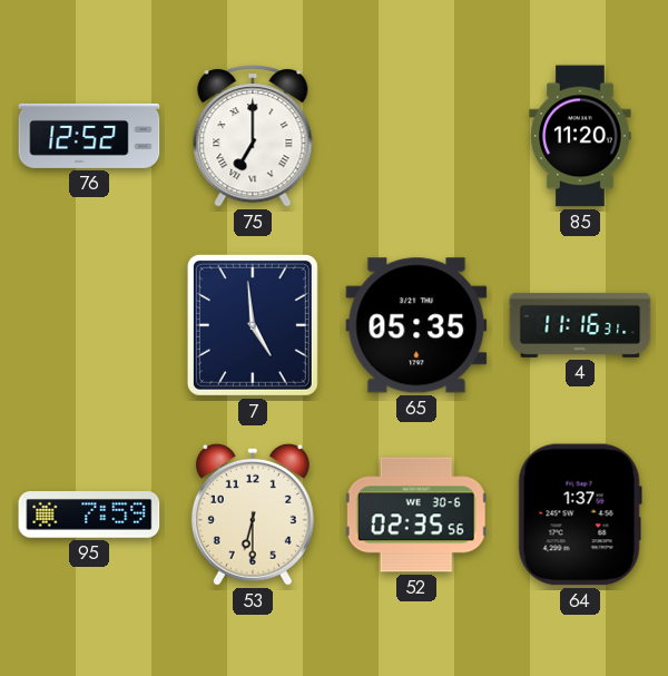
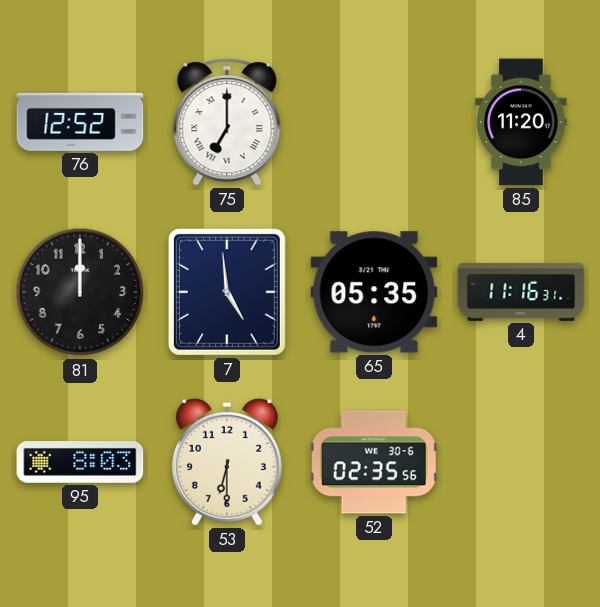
81: none -> 12:00 (80, 292)
95: 7:59 -> 8:03 (80, 463)
64: 1:37 -> none (580, 515)
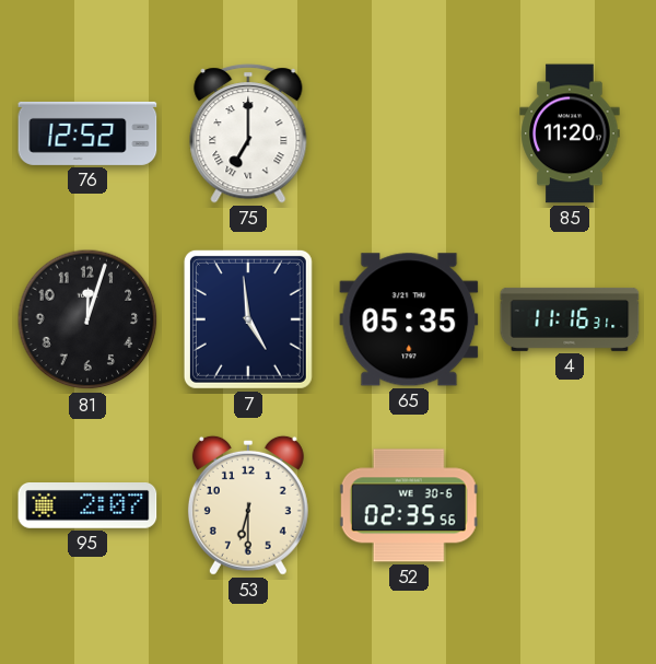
81: 12:00 -> 12:03 (87, 319)
95: 8:03 -> 2:07 (87, 506)
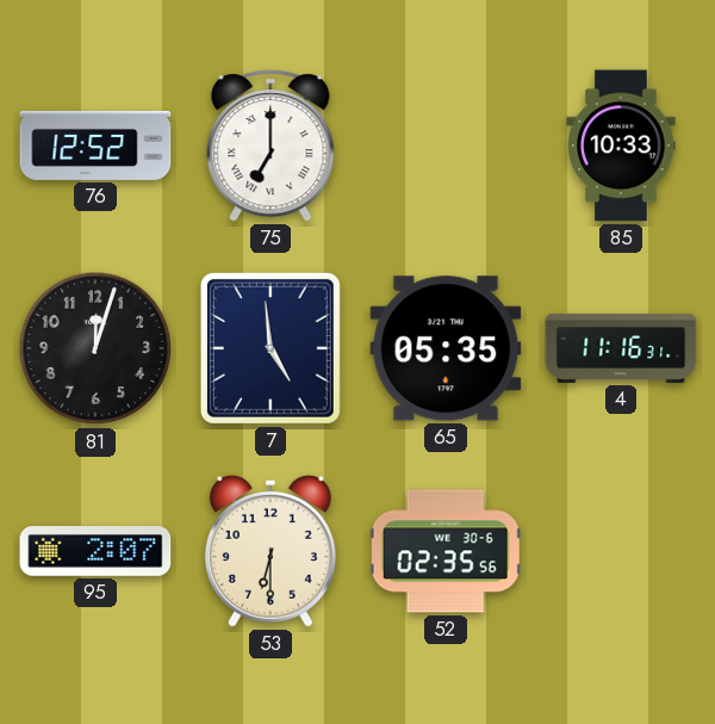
85: 11:20 -> 10:33 (621, 146)
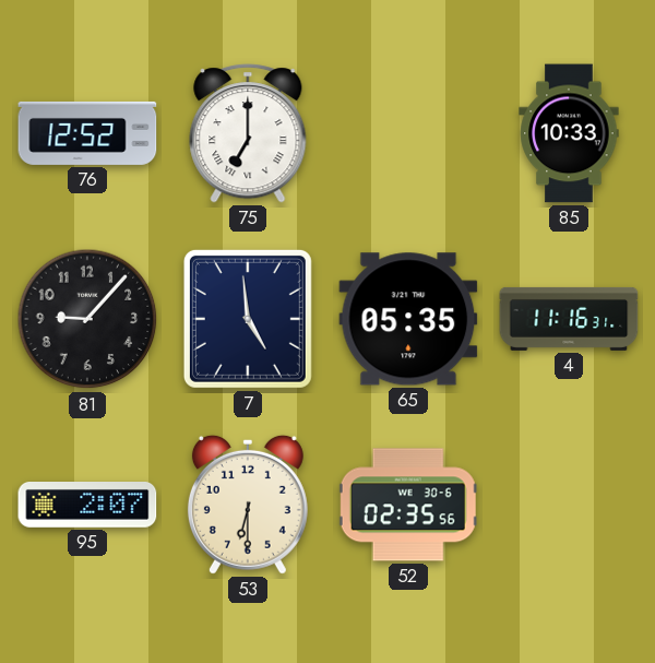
81: 12:03 -> 9:07 (87, 319)
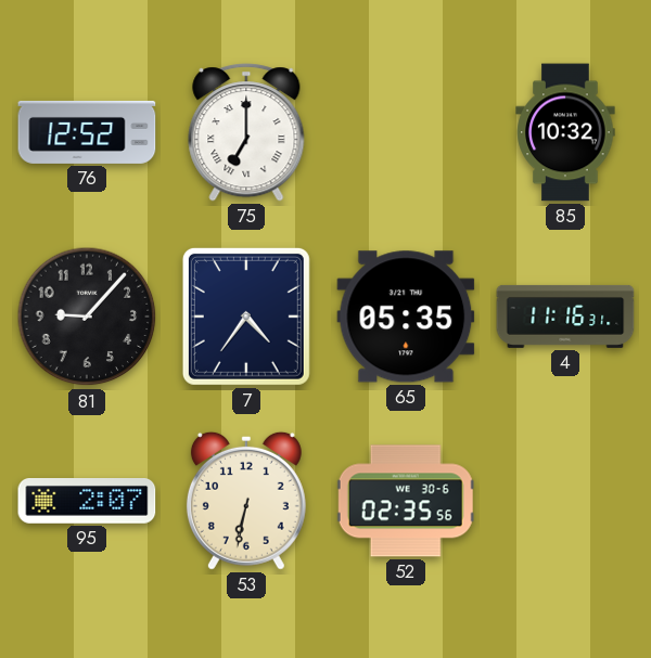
85: 10:33 -> 10:32 (565, 132)
7: 4:59 -> 4:36 (246, 317)
53: 6:30 -> 6:32 (246, 501)
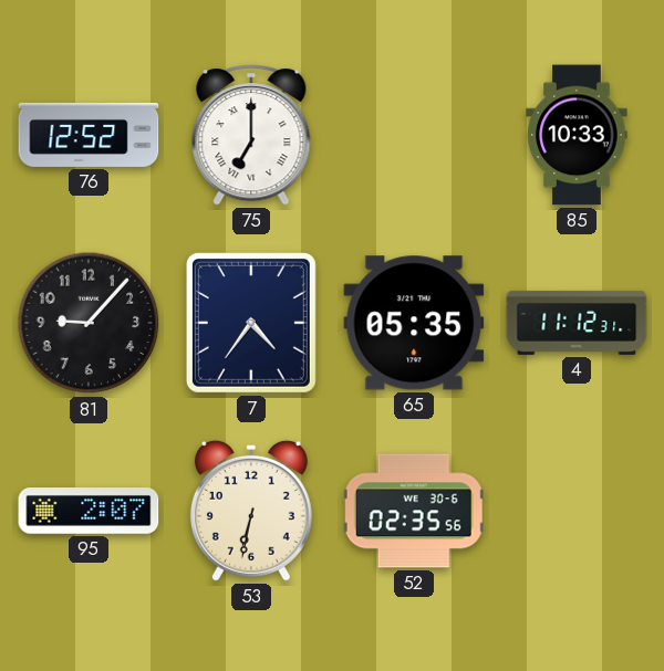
85: 10:32 -> 10:33 (577, 135)
4: 11:16 -> 11:12 (577, 323)
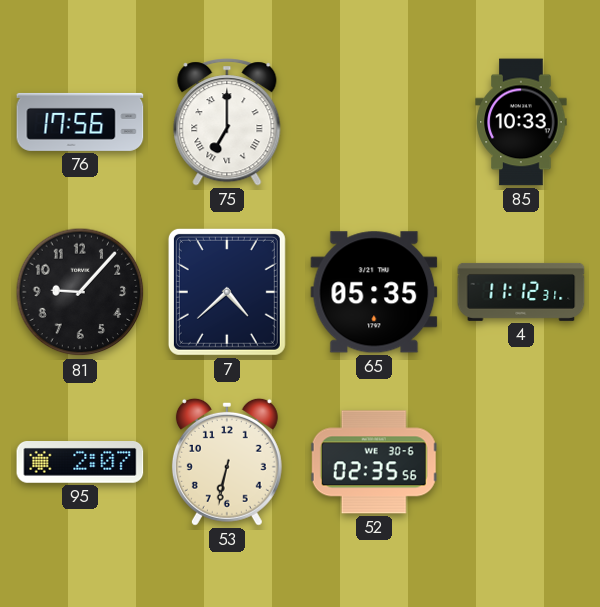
76: 12:52 -> 17:56 (80, 122)
7: 4:36 -> 4:38 (227, 292)
